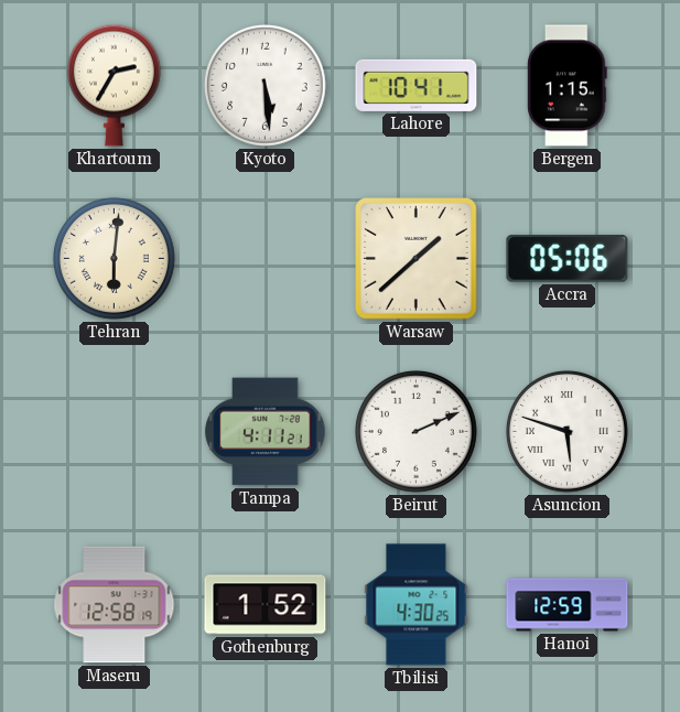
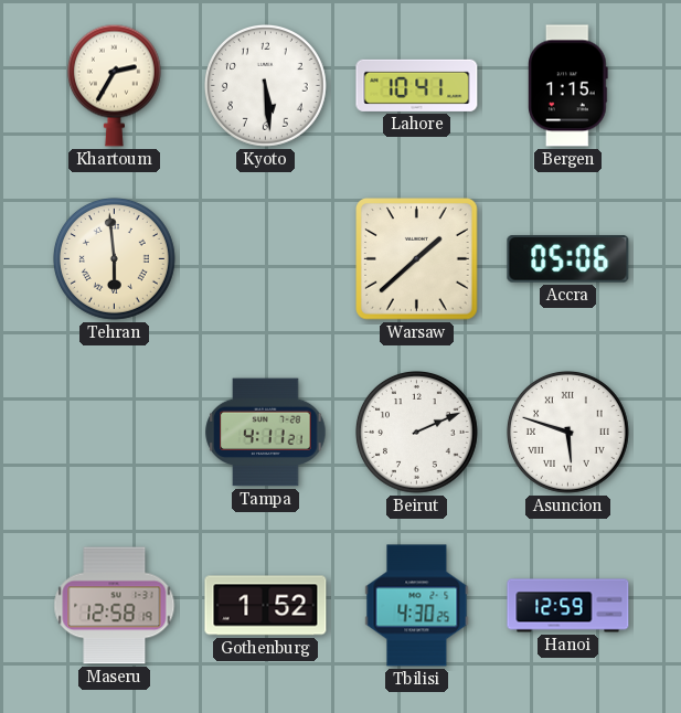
Tehran: 6:01 -> 5:59 (115, 259)
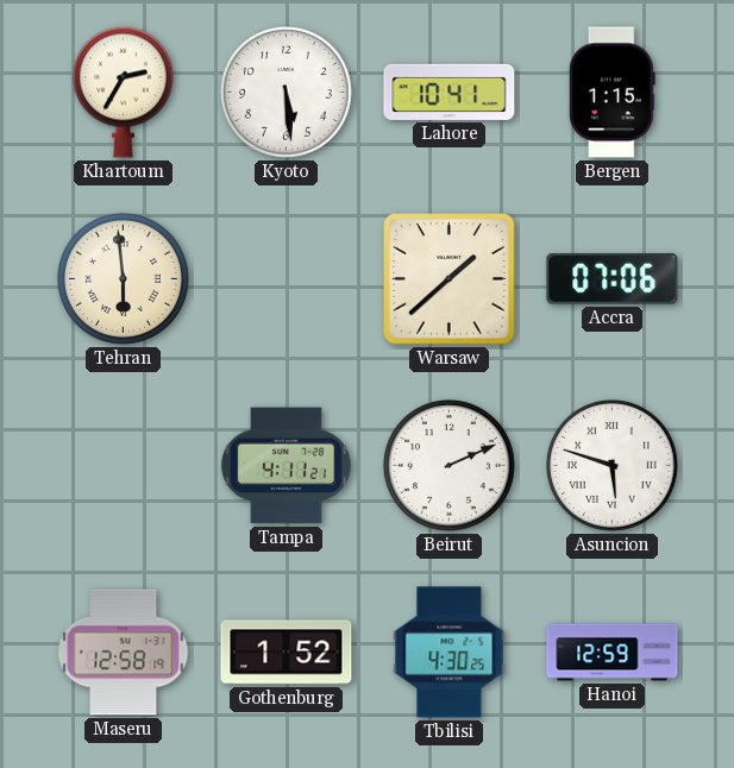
Accra: 05:06 -> 07:06 (613, 279)
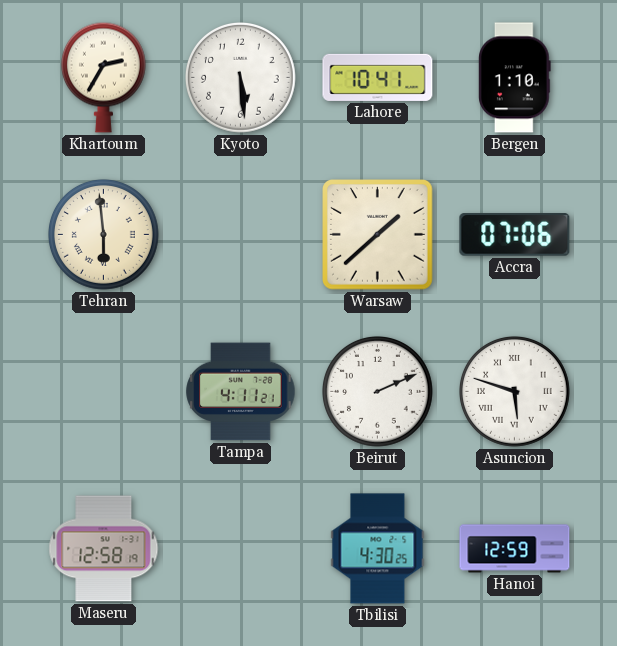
Bergen: 1:15 -> 1:10 (515, 78)
Gothenburg: 1:52 -> none (287, 653)
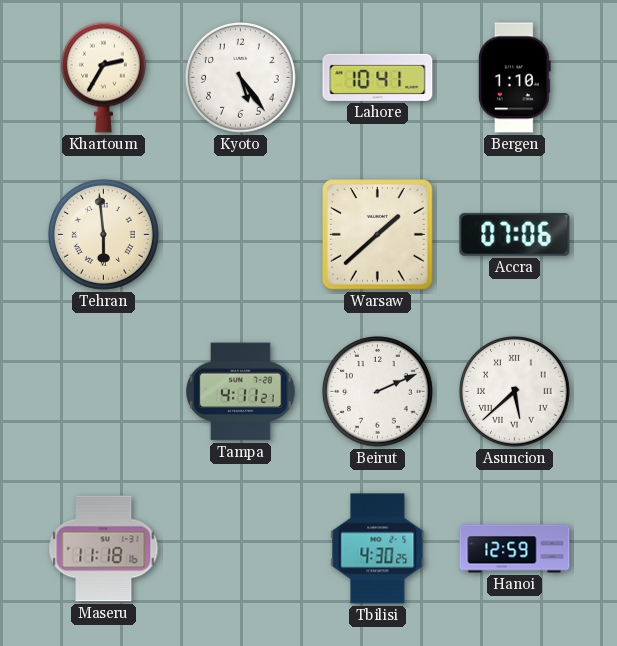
Kyoto: 5:29 -> 5:24 (241, 78)
Asuncion: 5:48 -> 5:38 (515, 392)
Maseru: 12:58 -> 11:18 (104, 549)
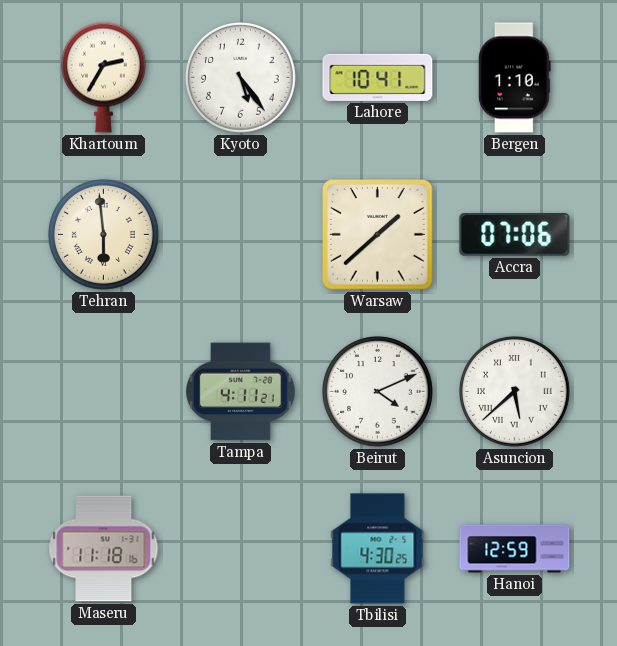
Beirut: 2:11 -> 4:11 (378, 392)
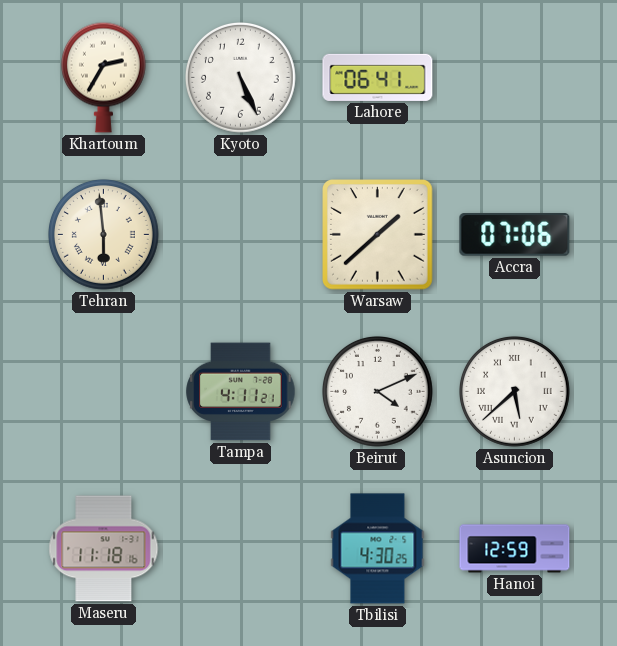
Kyoto: 5:24 -> 5:26 (241, 78)
Lahore: 10:41 -> 06:41 (378, 77)
Bergen: 1:10 -> none (515, 78)
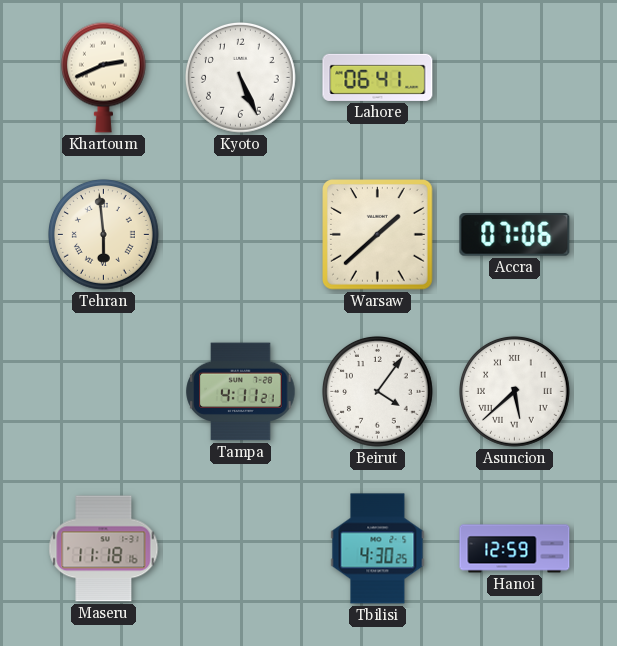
Khartoum: 2:35 -> 2:41 (103, 77)
Beirut: 4:11 -> 4:06 (378, 392)
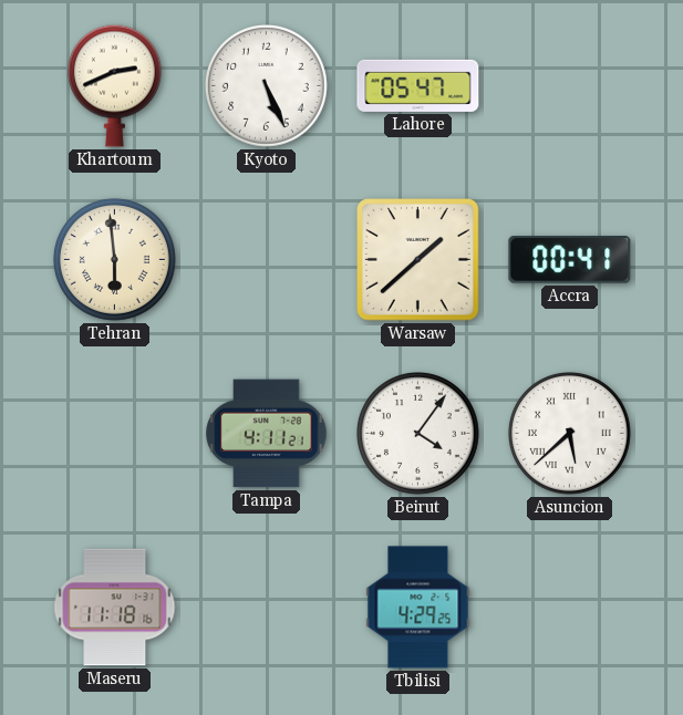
Lahore: 06:41 -> 05:47 (418, 85)
Accra: 07:06 -> 00:41 (570, 260)
Tbilisi: 4:30 -> 4:29 (418, 608)
Hanoi: 12:59 -> none (515, 549)
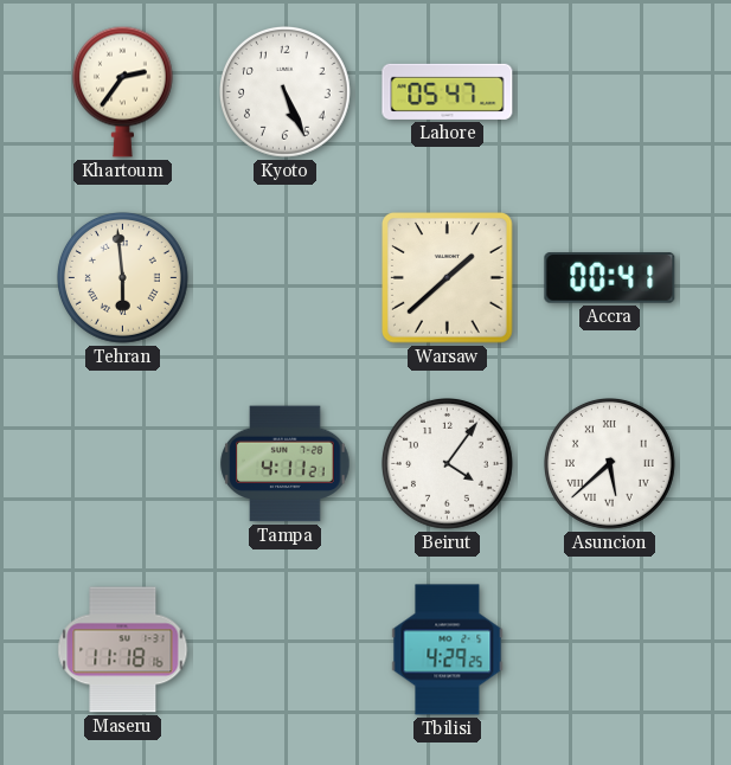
Khartoum: 2:41 -> 2:36 (122, 91)
